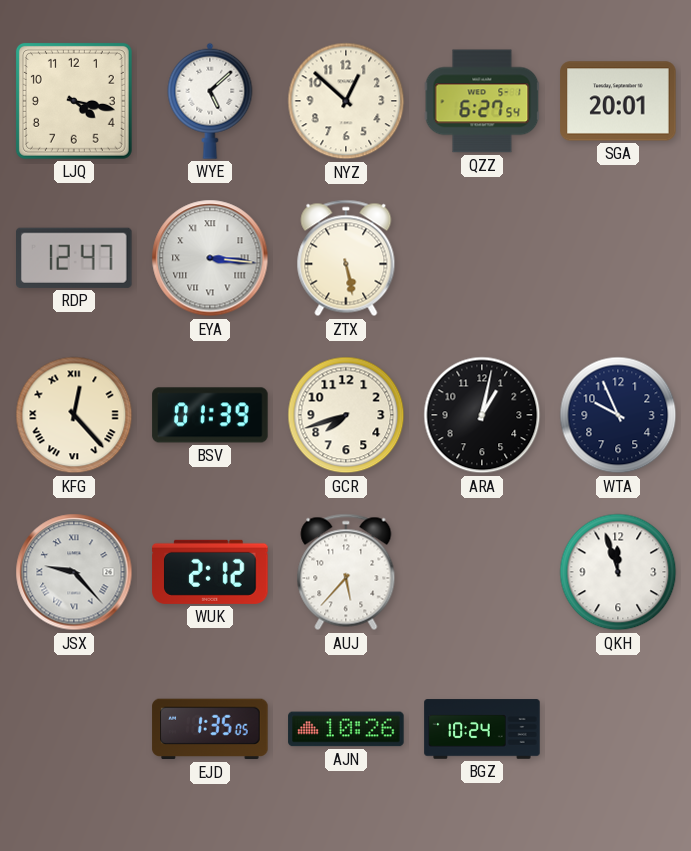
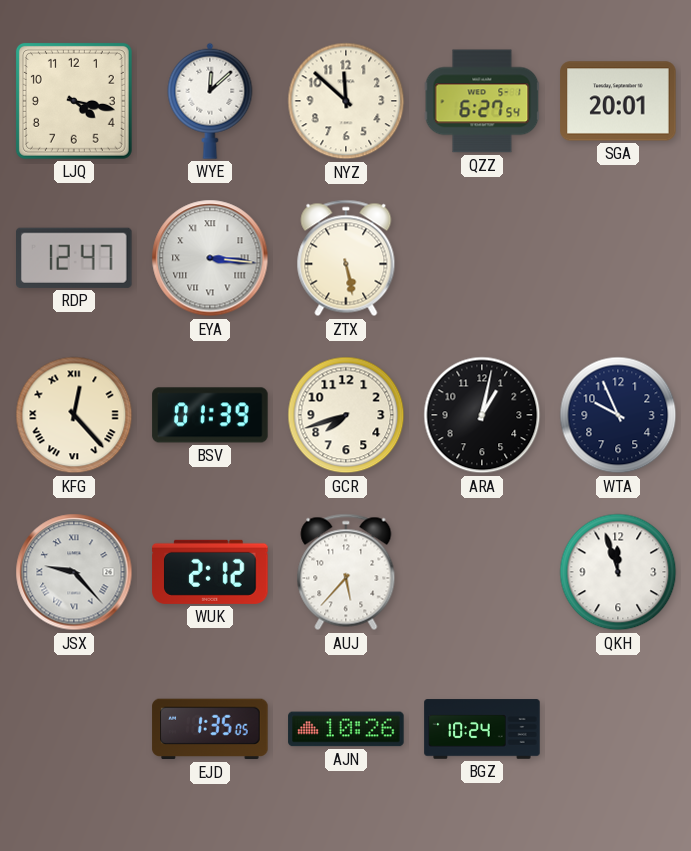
WYE: 5:08 -> 12:08 (210, 101)
NYZ: 12:52 -> 11:52 (346, 101)
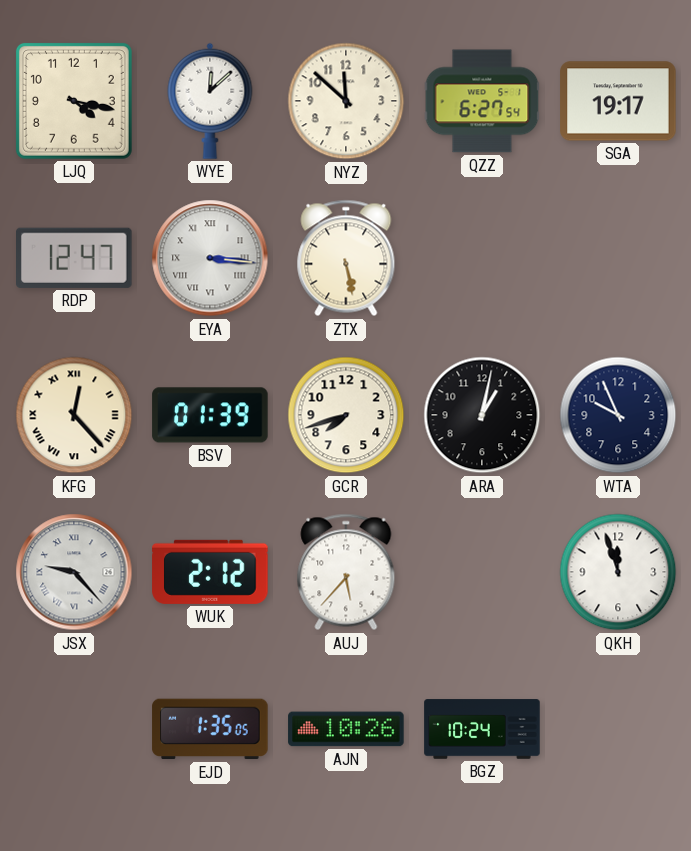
SGA: 20:01 -> 19:17 (618, 101)
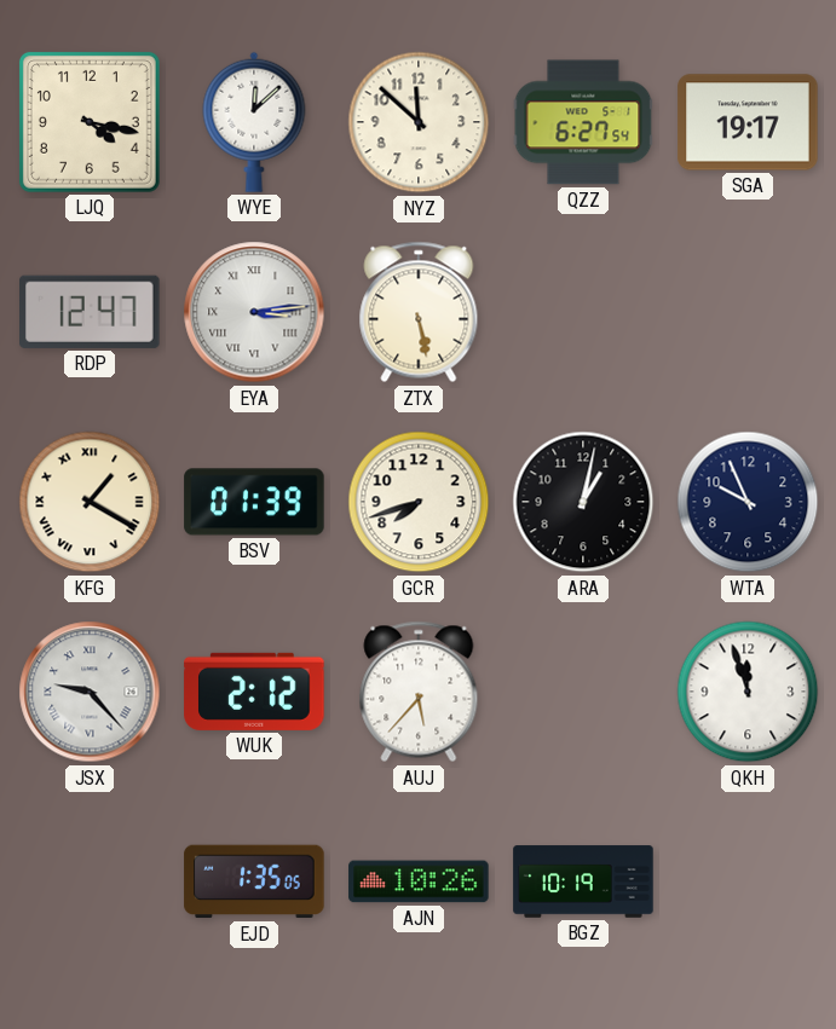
EYA: 3:16 -> 3:14 (254, 312)
KFG: 12:23 -> 1:20 (90, 502)
BGZ: 10:24 -> 10:19 (583, 881)
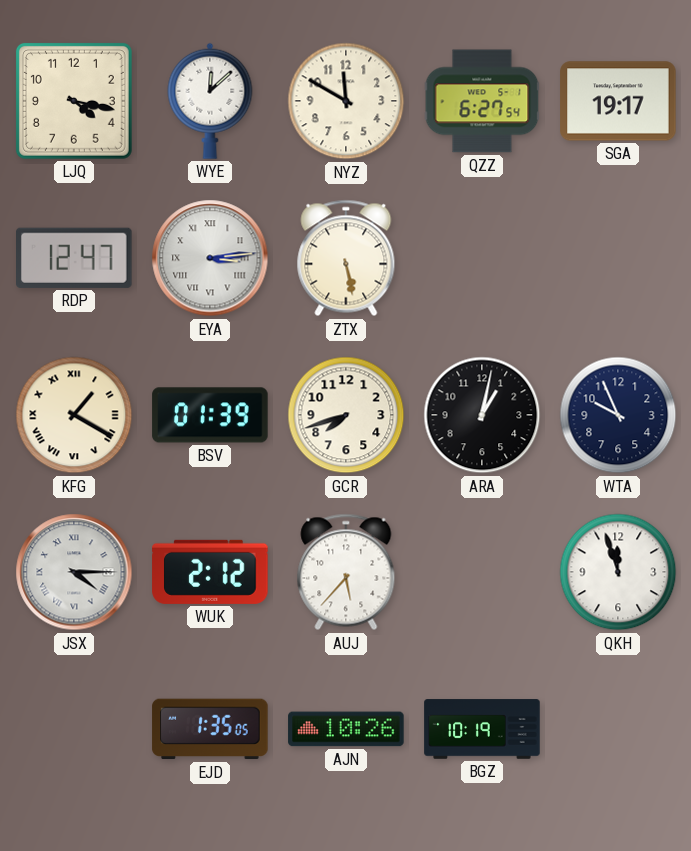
NYZ: 11:52 -> 11:50 (346, 101)
JSX: 9:23 -> 4:15 (74, 572)
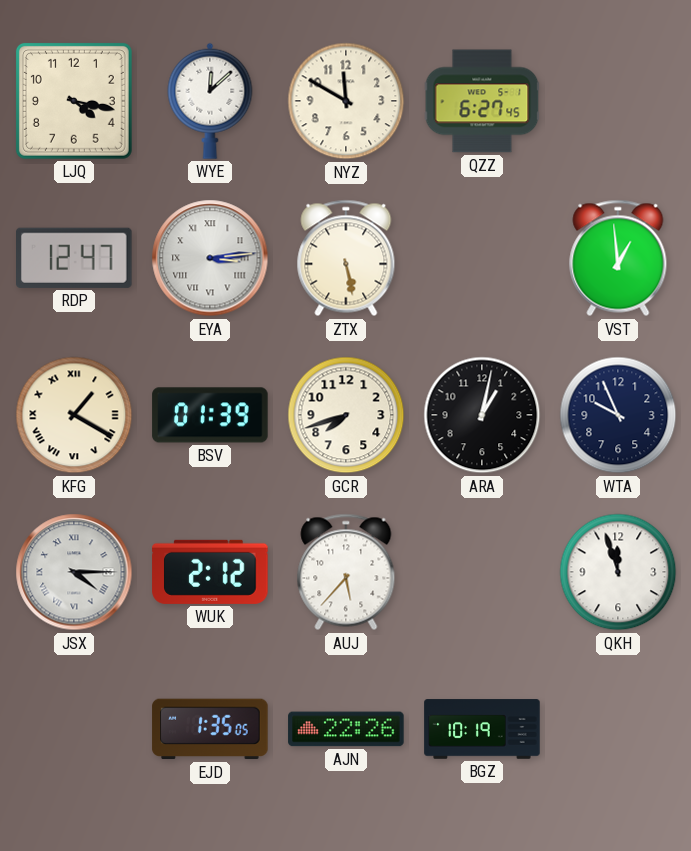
QZZ: 6:27:54 -> 6:27:45 (482, 101)
SGA: 19:17 -> none (618, 101)
VST: none -> 12:59 (618, 258)
AJN: 10:26 -> 22:26 (346, 729)
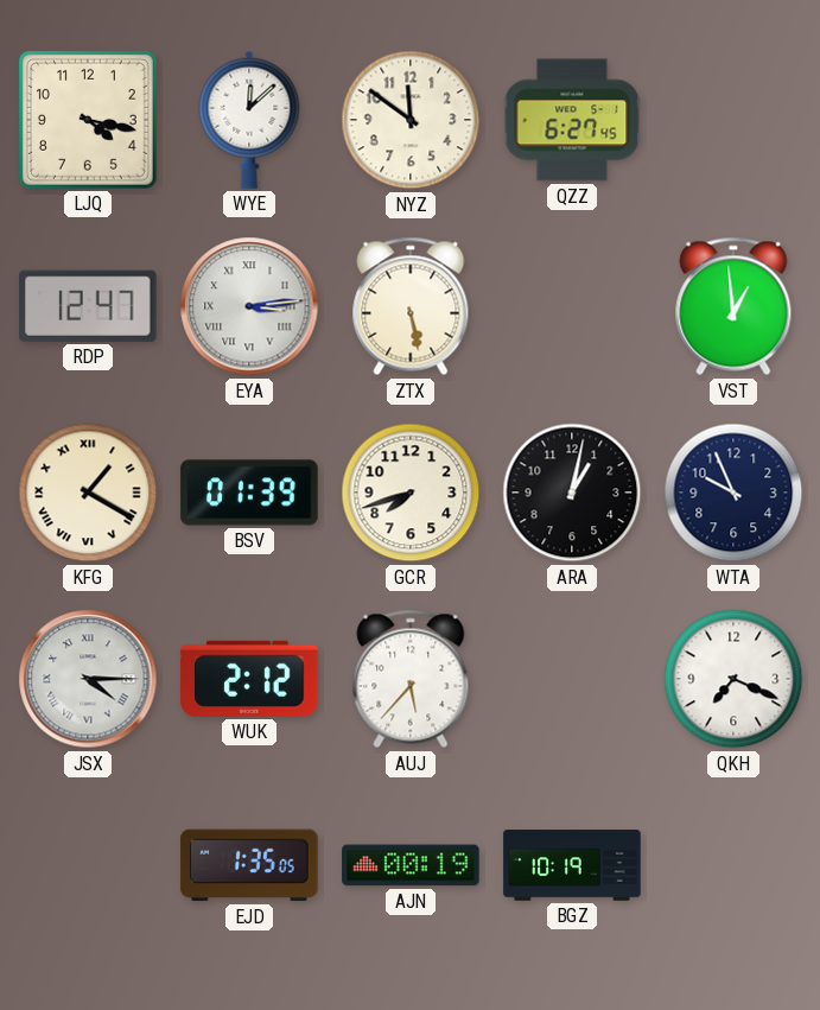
NYZ: 11:50 -> 11:51 (411, 120)
QKH: 11:57 -> 7:19 (733, 679)
AJN: 22:26 -> 00:19 (411, 865)
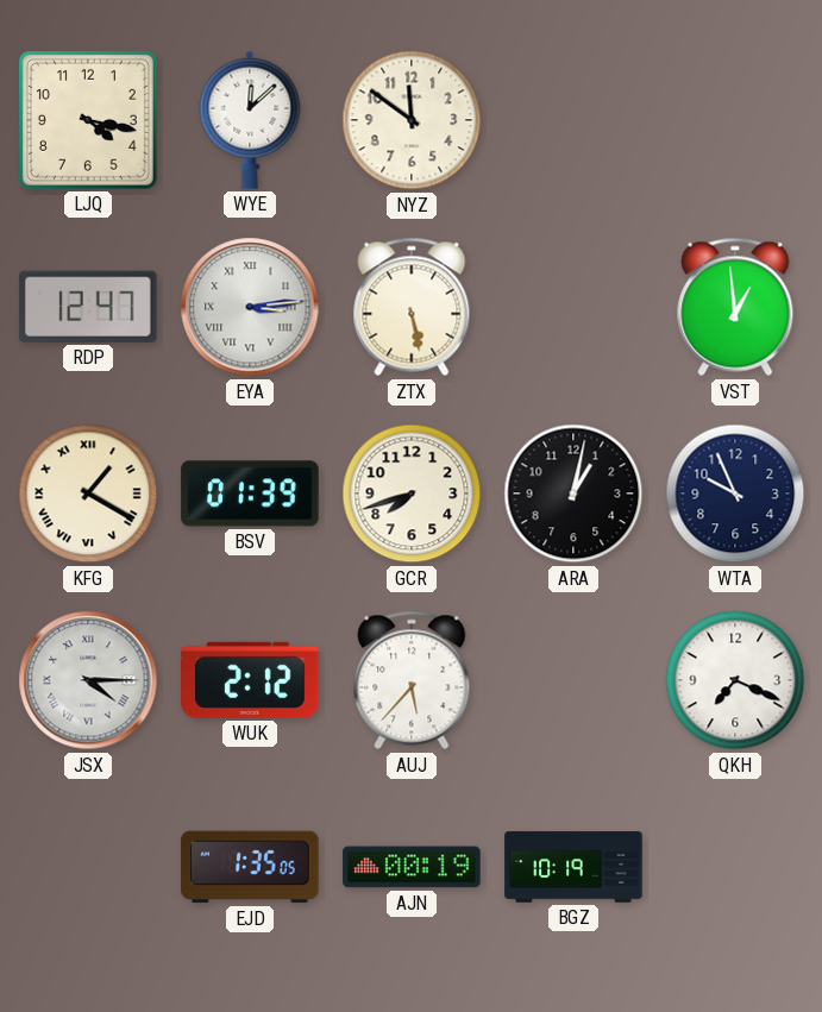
QZZ: 6:27 -> none (572, 120)
